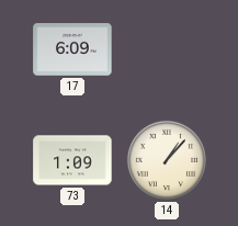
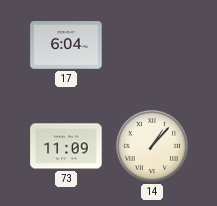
17: 6:09 -> 6:04 (66, 45)
73: 1:09 -> 11:09 (66, 146)
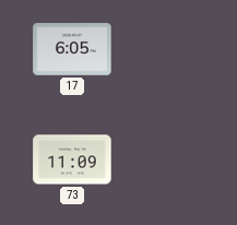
17: 6:04 -> 6:05 (72, 49)
14: 1:07 -> none (152, 146)
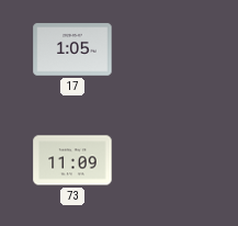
17: 6:05 -> 1:05 (72, 49)
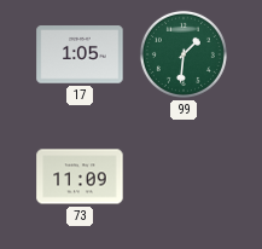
99: none -> 1:31 (184, 54)
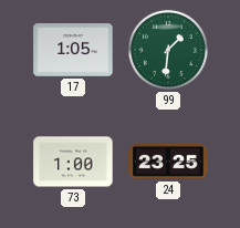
73: 11:09 -> 1:00 (73, 162)
24: none -> 23:25 (168, 162)
